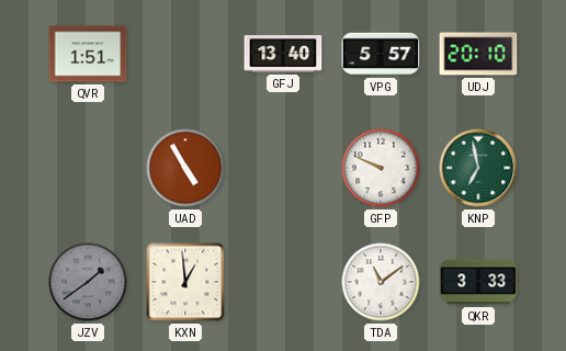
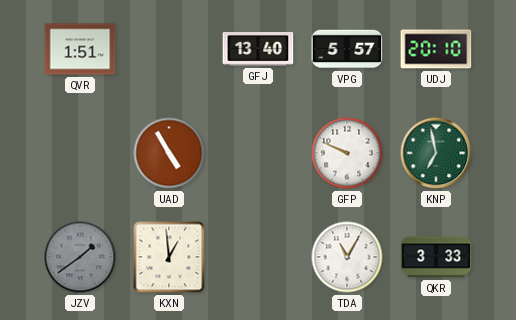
TDA: 11:09 -> 11:05 (347, 257)
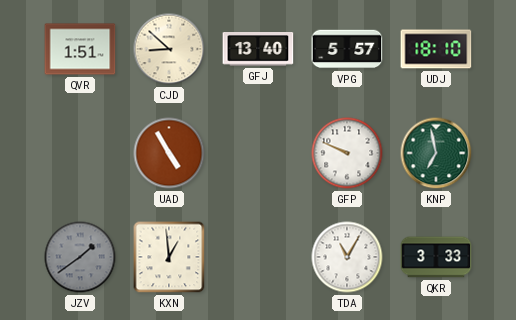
CJD: none -> 8:52 (169, 49)
UDJ: 20:10 -> 18:10 (436, 49)
